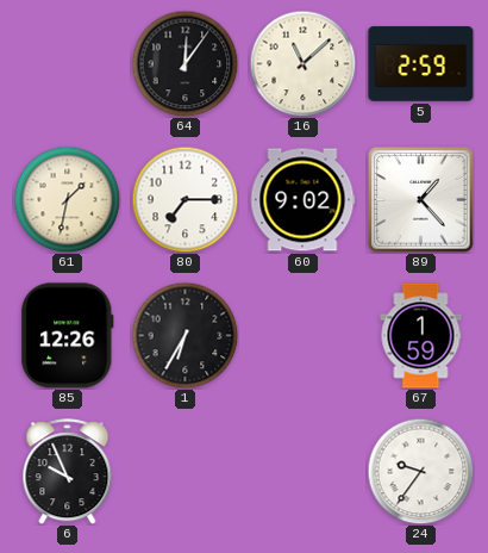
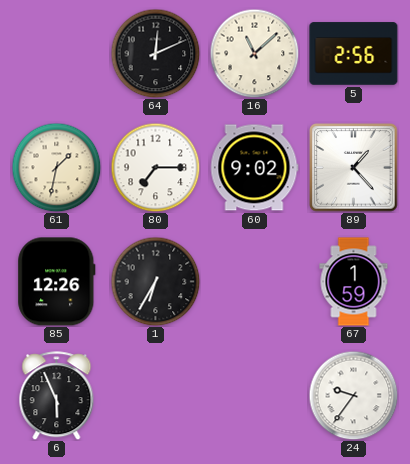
64: 12:06 -> 12:11 (155, 53)
5: 2:59 -> 2:56 (354, 54)
6: 9:56 -> 5:56 (57, 396)
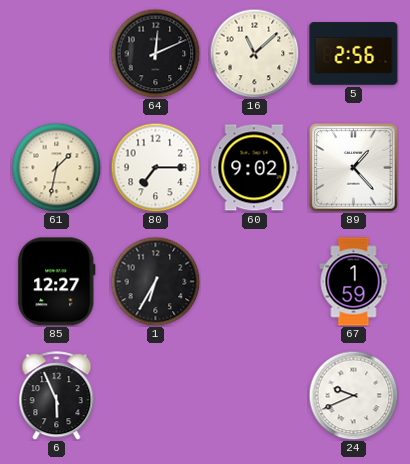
85: 12:26 -> 12:27 (57, 282)
24: 9:36 -> 9:41 (353, 395)
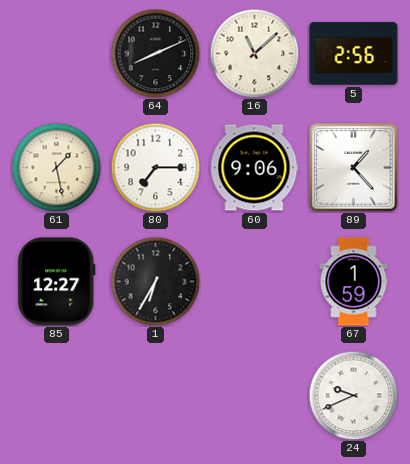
64: 12:11 -> 8:11 (155, 53)
61: 1:32 -> 1:28 (56, 167)
60: 9:02 -> 9:06 (254, 168)
6: 5:56 -> none (57, 396)
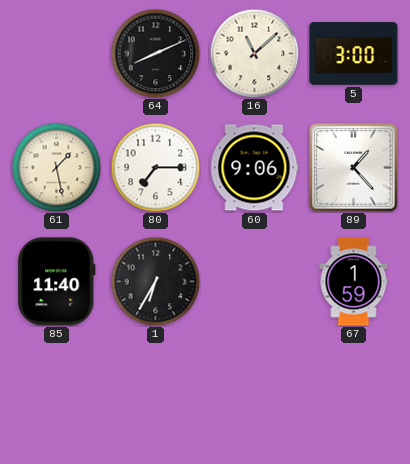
5: 2:56 -> 3:00 (354, 54)
85: 12:27 -> 11:40 (57, 282)
24: 9:41 -> none (353, 395)
